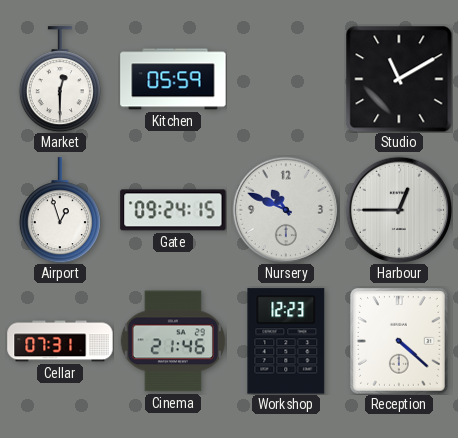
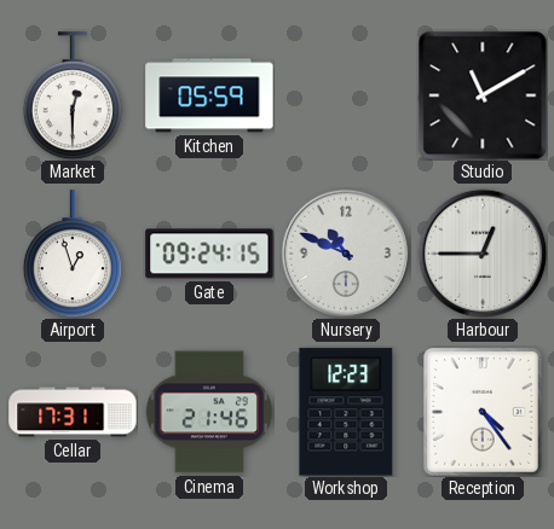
Cellar: 07:31 -> 17:31 (73, 412)
Reception: 4:22 -> 4:24 (484, 413)
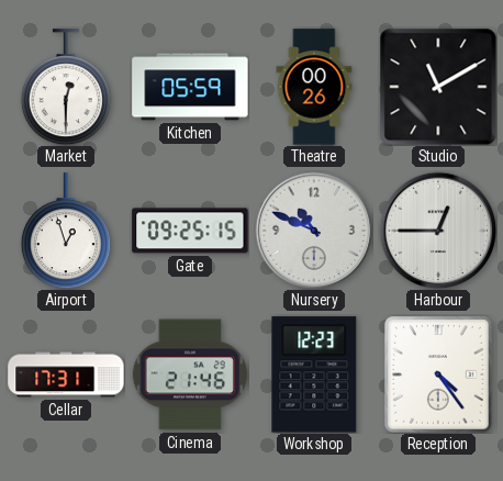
Theatre: none -> 00:26 (314, 87)
Gate: 09:24 -> 09:25 (190, 231)
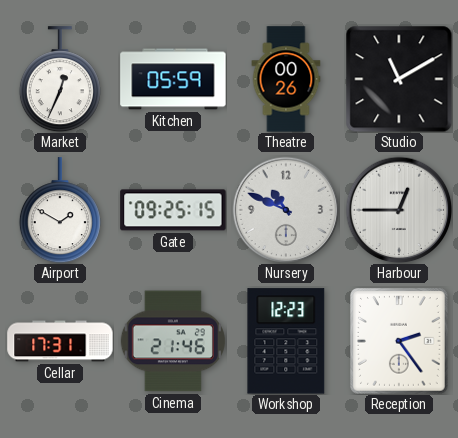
Market: 12:30 -> 12:34 (60, 79)
Airport: 12:57 -> 1:50 (60, 210)
Reception: 4:24 -> 2:24 (400, 342)
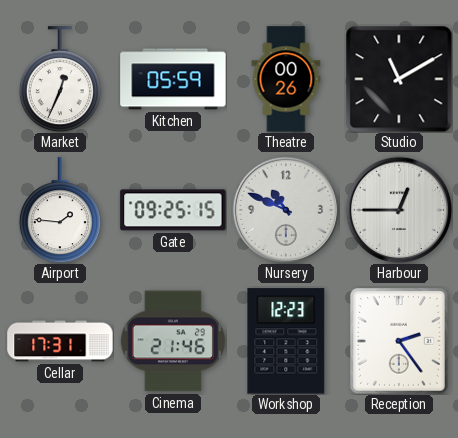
Airport: 1:50 -> 1:46 (60, 210)
